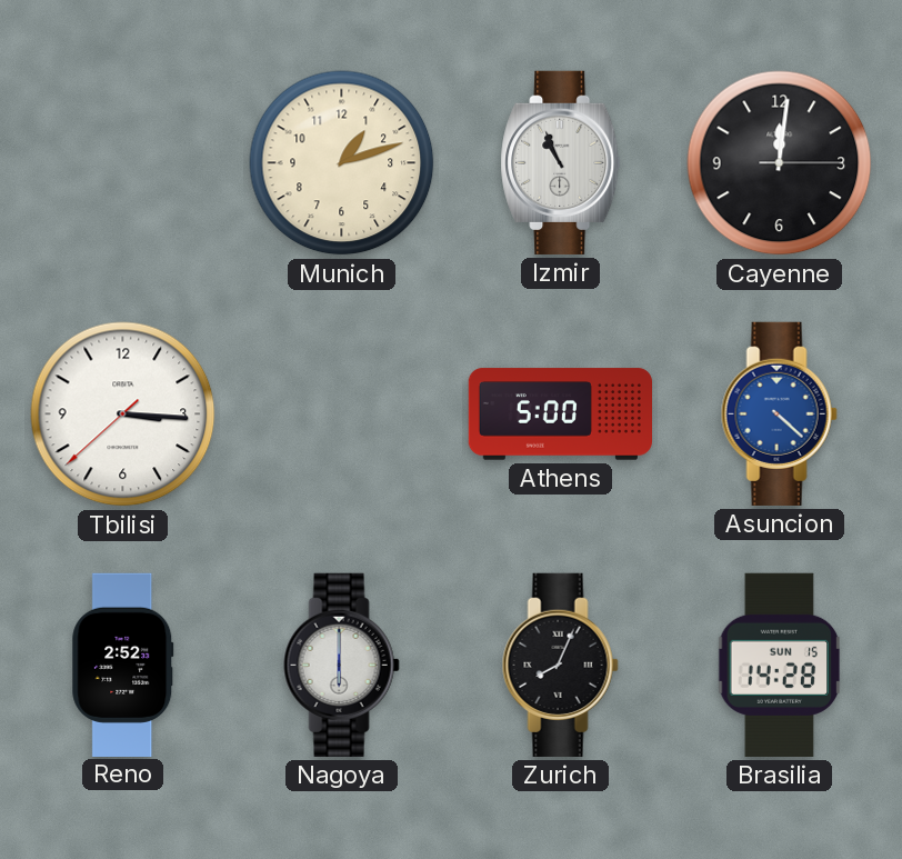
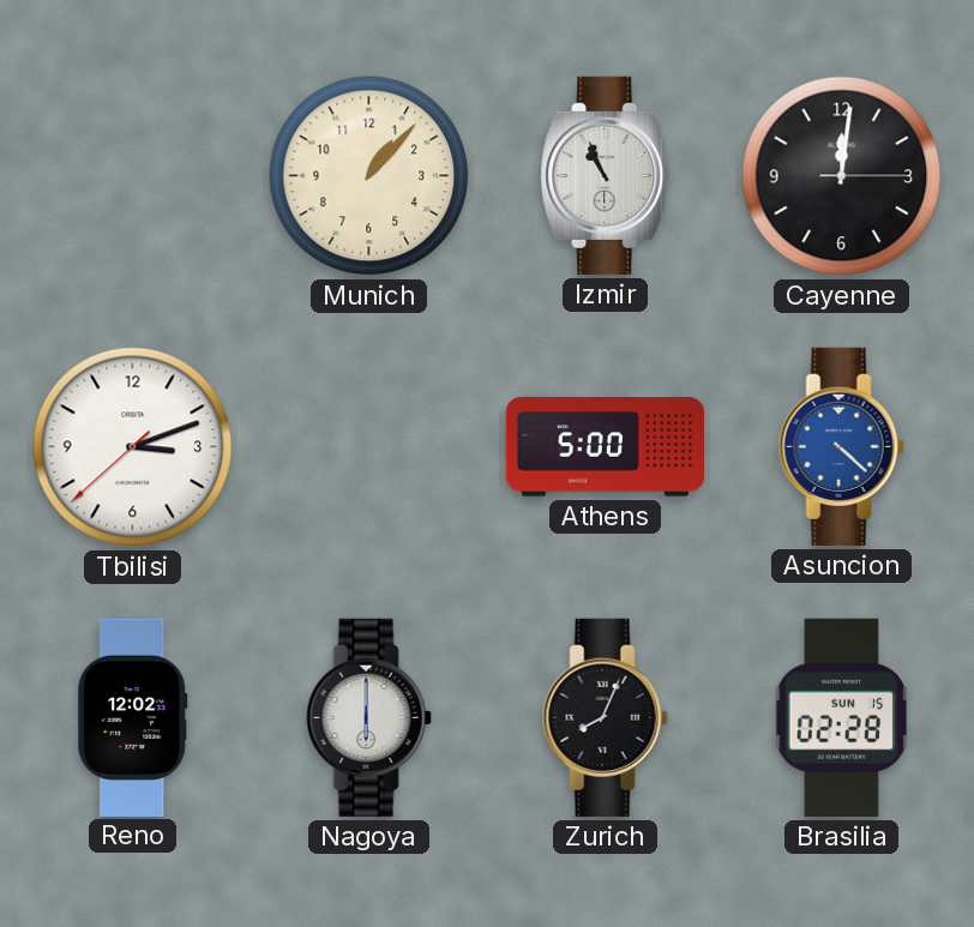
Munich: 1:12 -> 1:07 (369, 176)
Tbilisi: 3:15 -> 3:11 (133, 447)
Reno: 2:52 -> 12:02 (133, 717)
Brasilia: 14:28 -> 02:28 (842, 717)
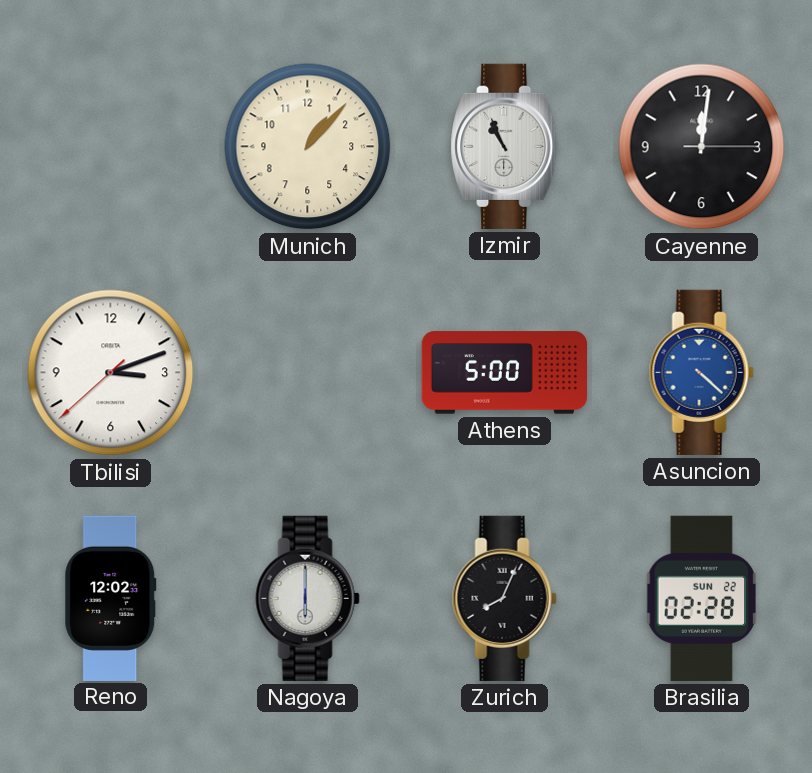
Brasilia date: SUN 15 -> SUN 22 (702, 598)
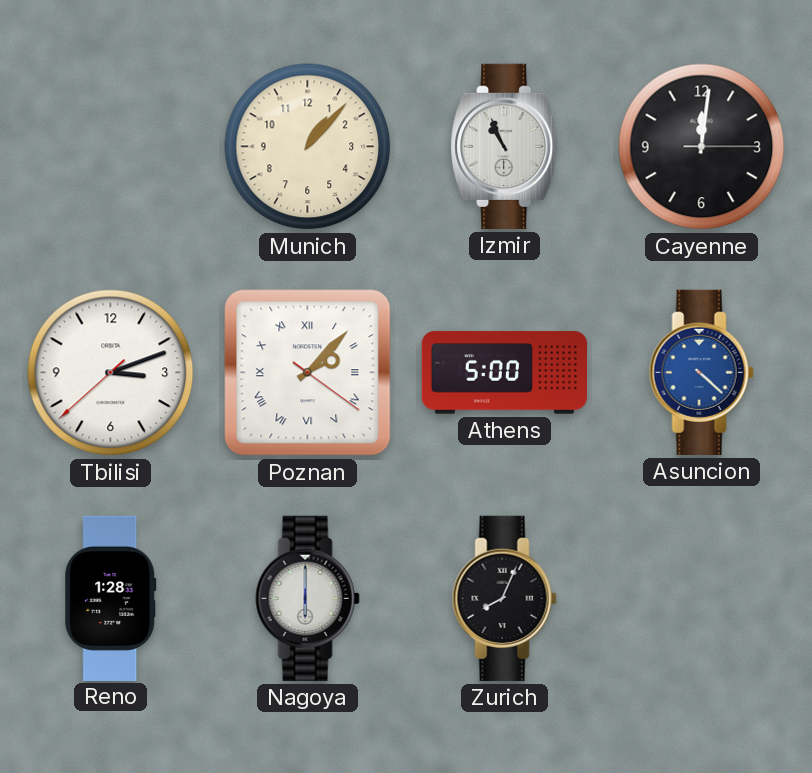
Poznan: none -> 2:07 (308, 373)
Reno: 12:02 -> 1:28 (111, 598)
Brasilia: 02:28 -> none (702, 598)
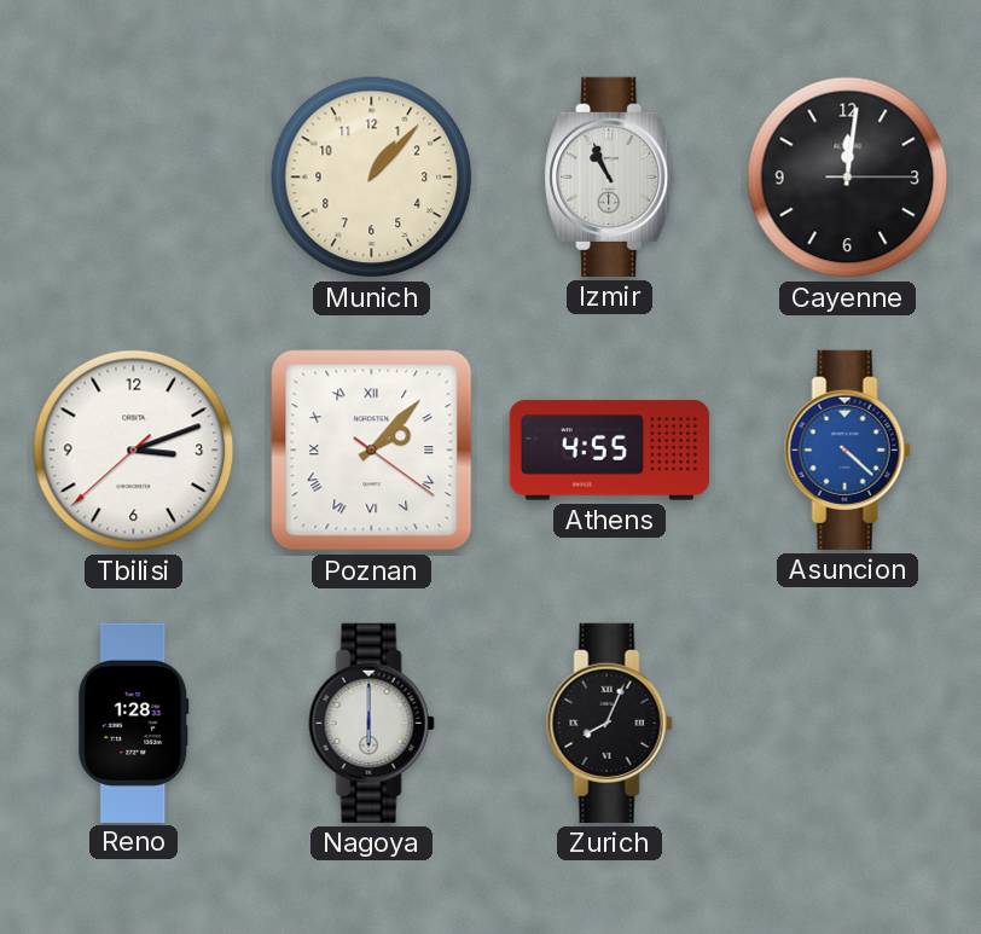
Athens: 5:00 -> 4:55 (609, 451)
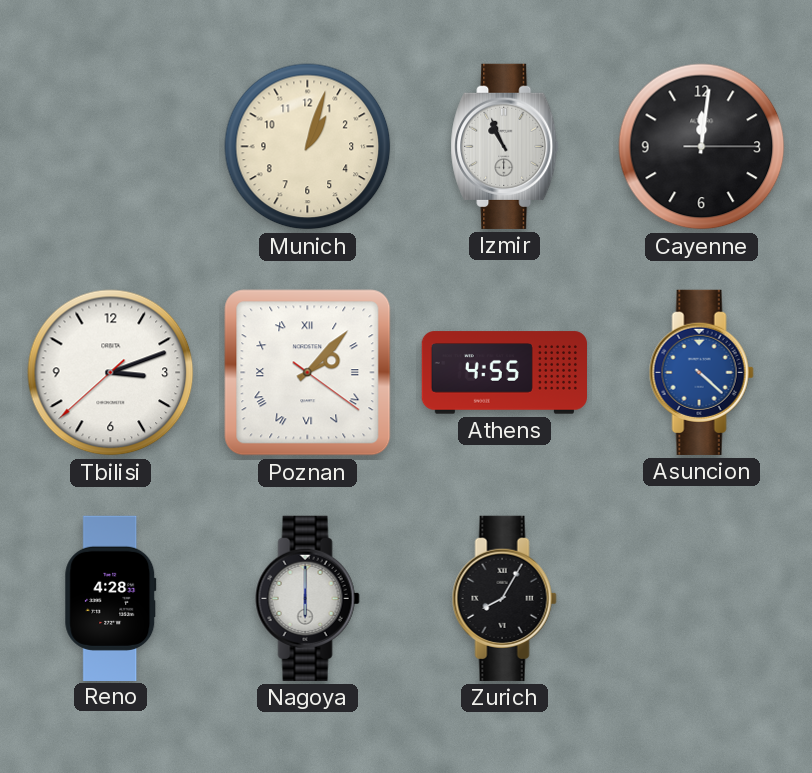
Munich: 1:07 -> 1:03 (308, 147)
Reno: 1:28 -> 4:28 (111, 598)
Zurich: 8:04 -> 8:05 (504, 598)
